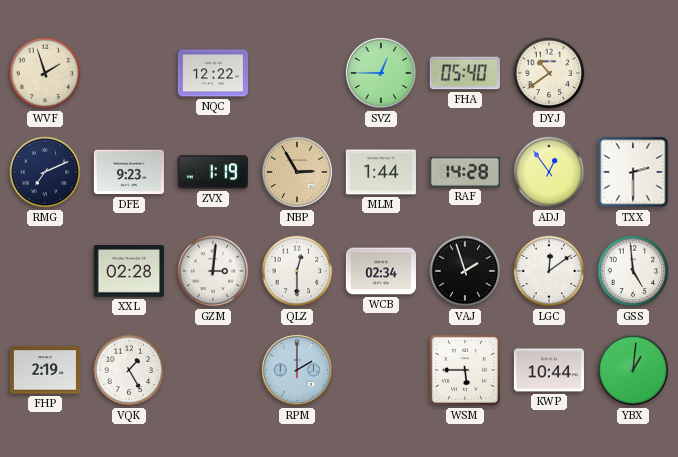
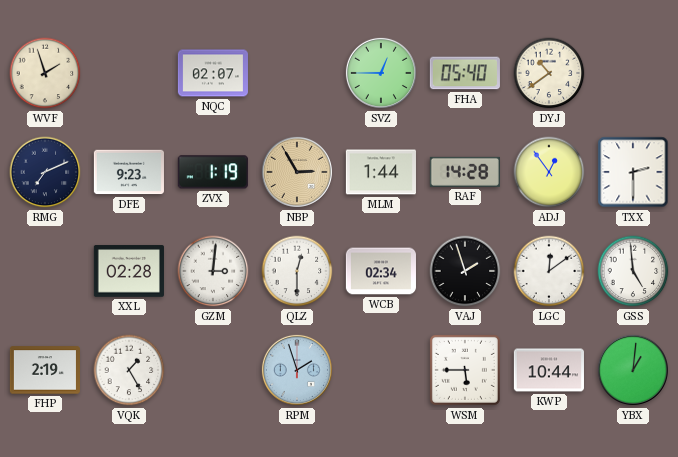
NQC: 12:22 -> 02:07 (213, 73)
RPM: 2:00 -> 1:57 (297, 370)
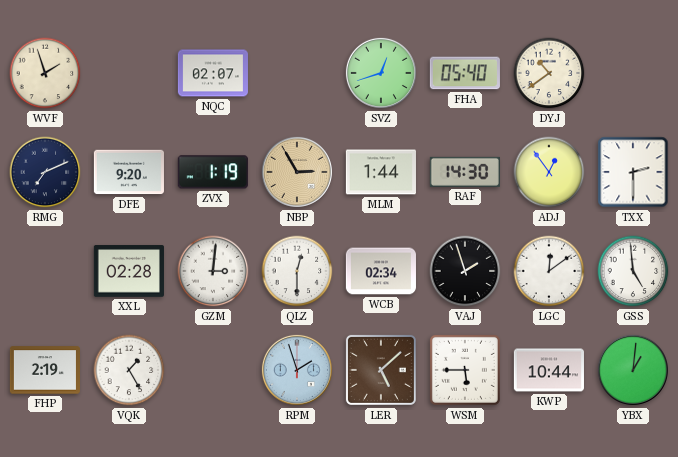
SVZ: 12:45 -> 12:42 (381, 73)
DFE: 9:23 -> 9:20 (129, 172)
RAF: 14:28 -> 14:30 (465, 172)
LER: none -> 5:08 (381, 370)
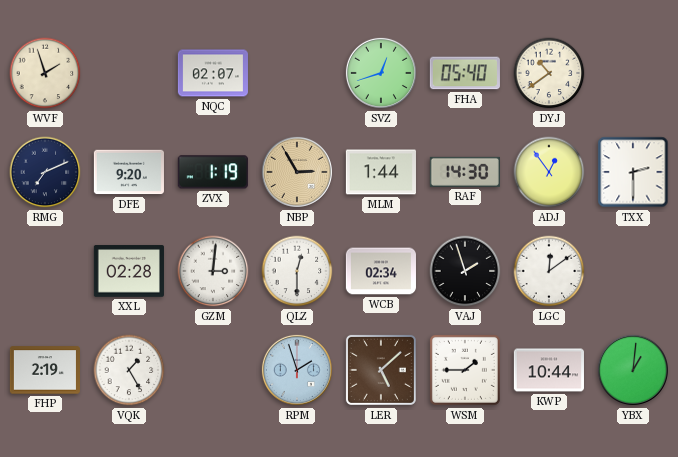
GSS: 4:59 -> none (633, 271)
WSM: 5:45 -> 1:45 (465, 370)
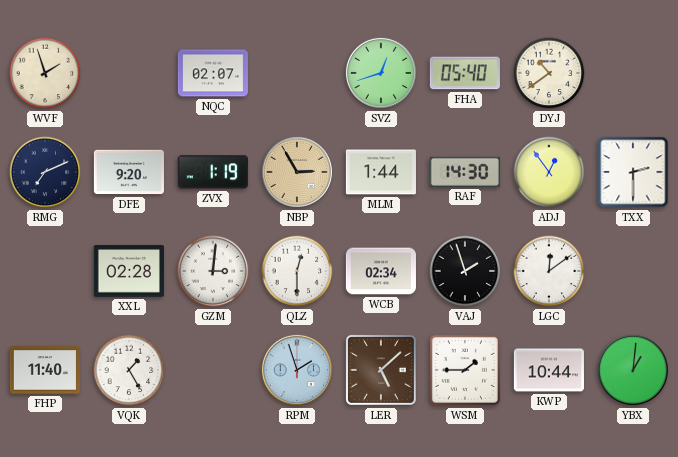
FHP: 2:19 -> 11:40 (45, 370)
